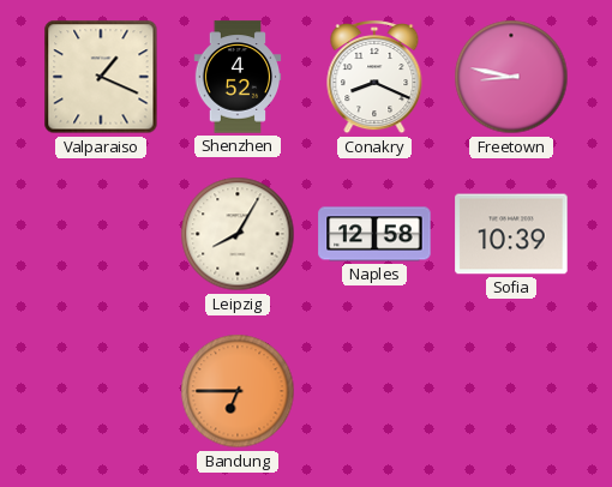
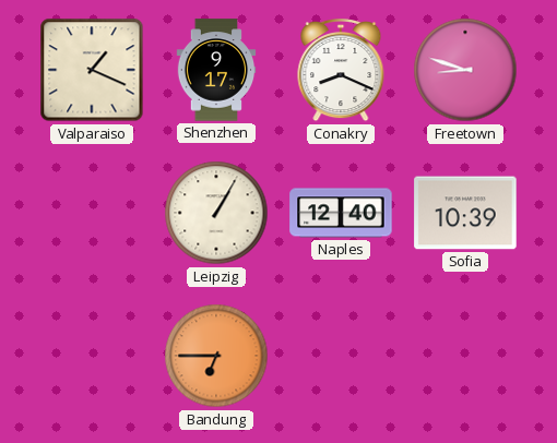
Shenzhen: 4:52 -> 9:17 (216, 70)
Freetown: 8:47 -> 8:48 (465, 70)
Leipzig: 8:05 -> 1:05 (216, 213)
Naples: 12:58 -> 12:40 (341, 213)
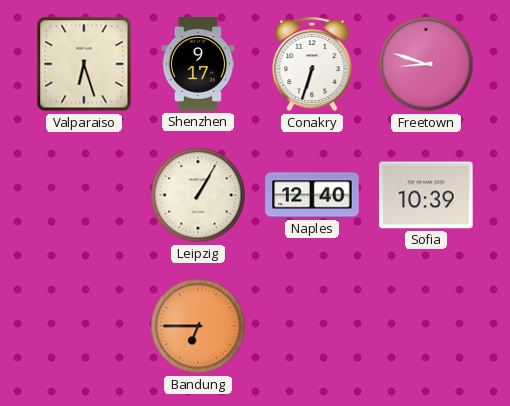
Valparaiso: 1:19 -> 6:27 (84, 64)
Conakry: 8:19 -> 6:33 (312, 65)
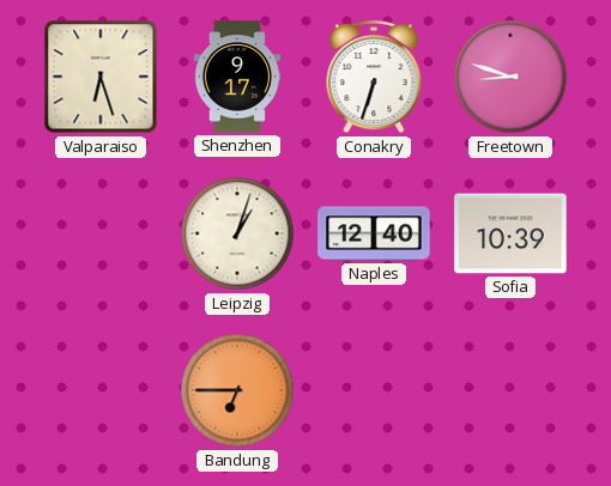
Leipzig: 1:05 -> 1:03 (237, 233)
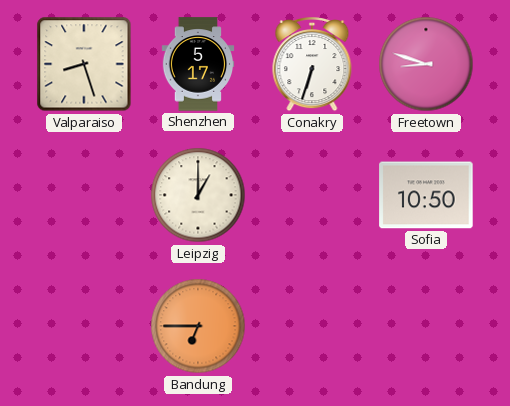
Valparaiso: 6:27 -> 8:27 (84, 64)
Shenzhen: 9:17 -> 5:17 (198, 64)
Leipzig: 1:03 -> 1:00 (198, 195)
Naples: 12:40 -> none (374, 233)
Sofia: 10:39 -> 10:50 (426, 195)
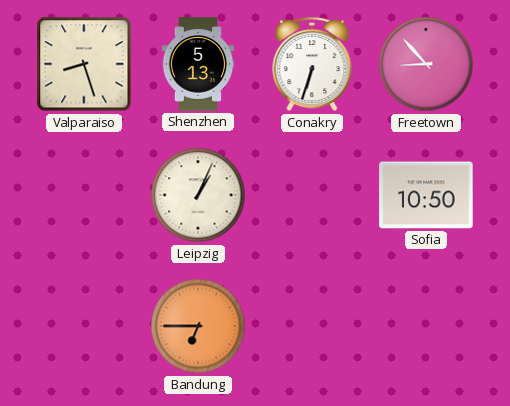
Shenzhen: 5:17 -> 5:13 (198, 64)
Freetown: 8:48 -> 8:53 (426, 64)
Leipzig: 1:00 -> 1:04 (198, 195)
